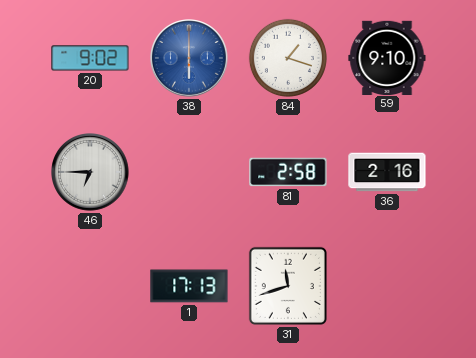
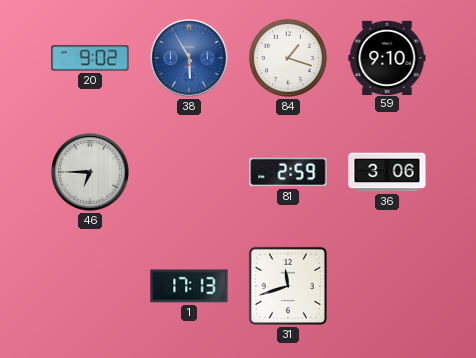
38: 6:00 -> 5:55 (190, 59)
81: 2:58 -> 2:59 (288, 172)
36: 2:16 -> 3:06 (387, 172)
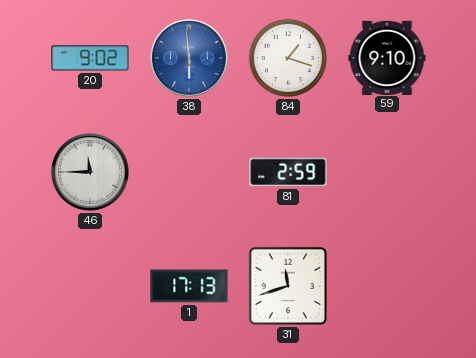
38: 5:55 -> 5:59 (190, 59)
46: 6:45 -> 11:45 (91, 173)
36: 3:06 -> none (387, 172)
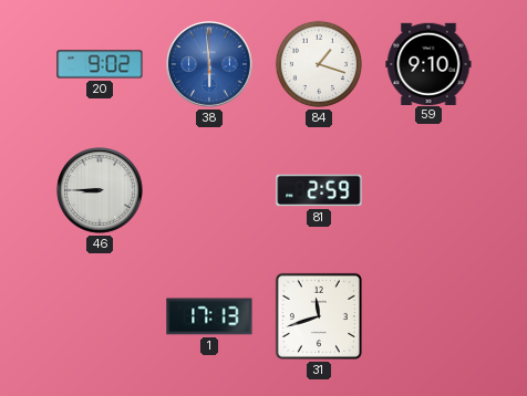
46: 11:45 -> 8:45 (101, 191)
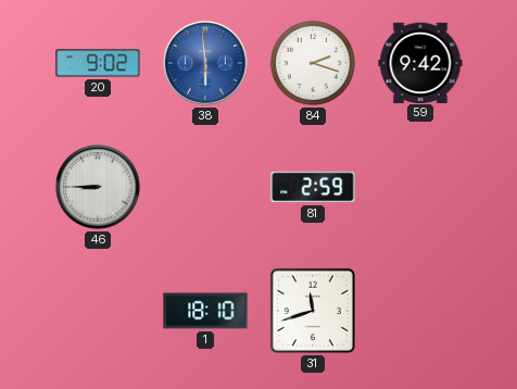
84: 1:18 -> 2:18 (313, 63)
59: 9:10 -> 9:42 (420, 62)
1: 17:13 -> 18:10 (205, 311)
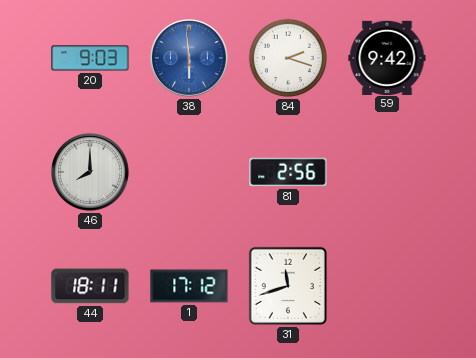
20: 9:02 -> 9:03 (90, 58)
46: 8:45 -> 8:00 (91, 173)
81: 2:59 -> 2:56 (288, 172)
44: none -> 18:11 (90, 286)
1: 18:10 -> 17:12 (189, 286)
